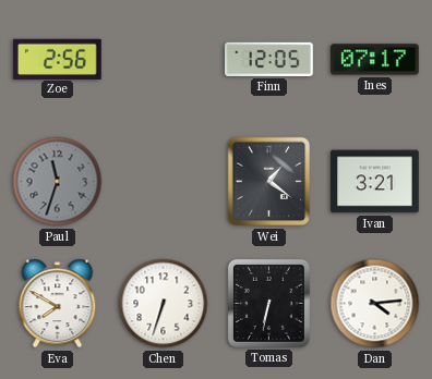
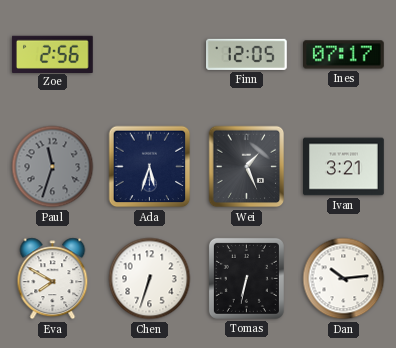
Ada: none -> 5:33 (150, 167)
Wei: 1:21 -> 1:26 (247, 167)
Dan: 4:14 -> 10:14 (344, 279)
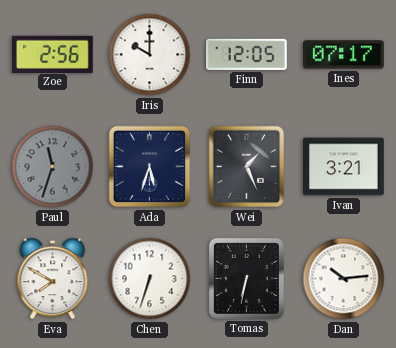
Iris: none -> 10:00 (150, 55)
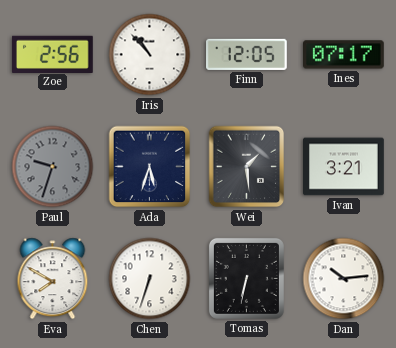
Iris: 10:00 -> 10:53 (150, 55)
Paul: 11:33 -> 9:33 (53, 167)
Wei: 1:26 -> 1:29 (247, 167)
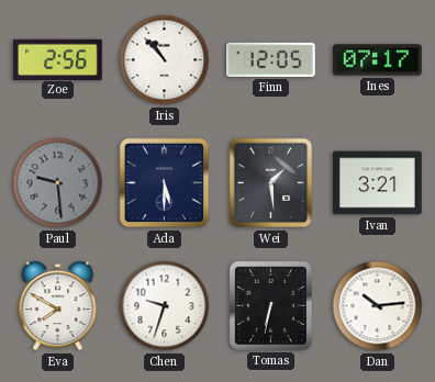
Paul: 9:33 -> 9:29 (58, 183)
Ada: 5:33 -> 5:30 (165, 183)
Chen: 6:33 -> 9:33 (165, 306)
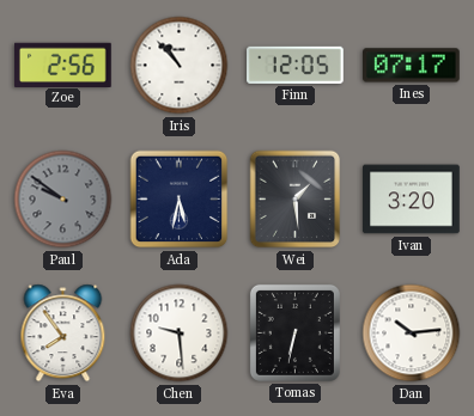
Paul: 9:29 -> 9:51 (63, 200)
Ada: 5:30 -> 5:32 (180, 200)
Ivan: 3:21 -> 3:20 (412, 200)
Eva: 7:50 -> 7:54 (63, 334)
Chen: 9:33 -> 9:29 (180, 334)
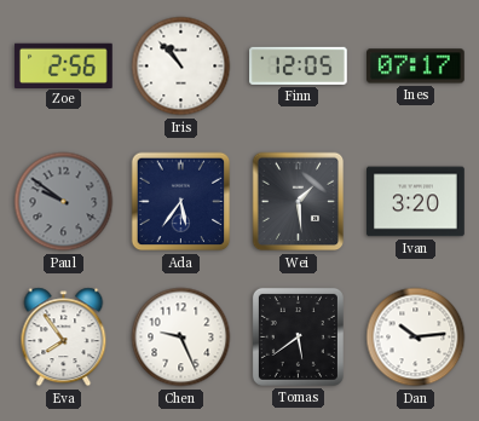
Ada: 5:32 -> 5:36 (181, 202)
Chen: 9:29 -> 9:26 (181, 338)
Tomas: 6:32 -> 5:39 (298, 336)
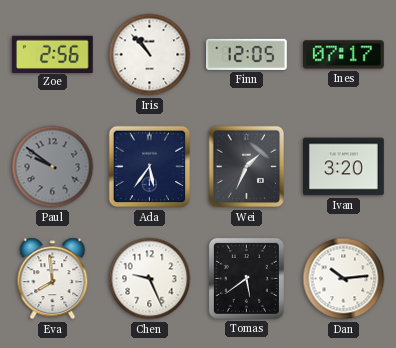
Wei: 1:29 -> 1:34 (247, 167)
Eva: 7:54 -> 7:59 (53, 279)
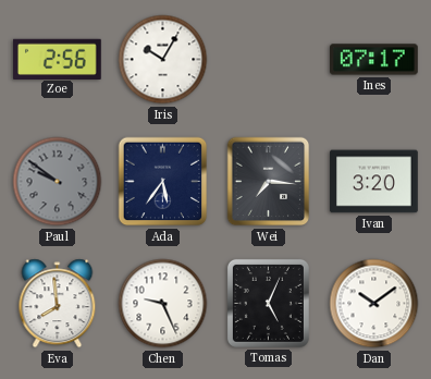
Iris: 10:53 -> 10:05 (163, 60)
Finn: 12:05 -> none (247, 54)
Wei: 1:34 -> 7:16 (269, 182)
Tomas: 5:39 -> 5:04 (268, 303)
Dan: 10:14 -> 10:09 (374, 304)
